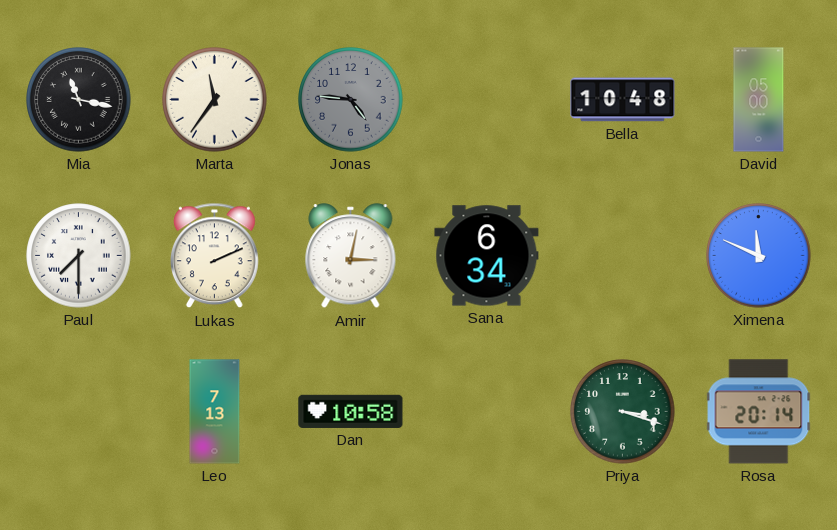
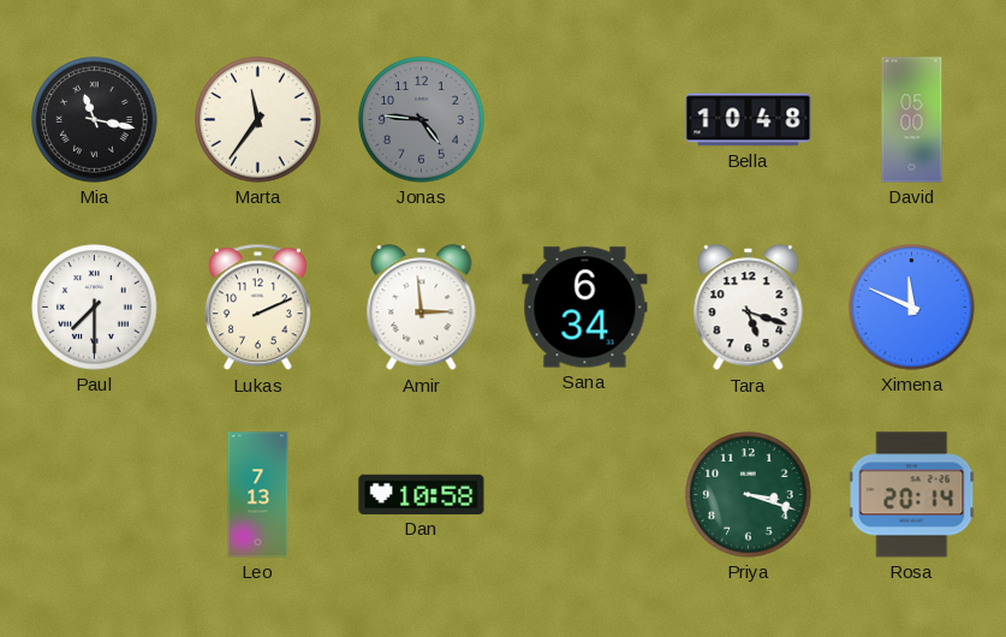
Amir: 3:02 -> 2:59 (422, 308)
Tara: none -> 5:18 (749, 308)
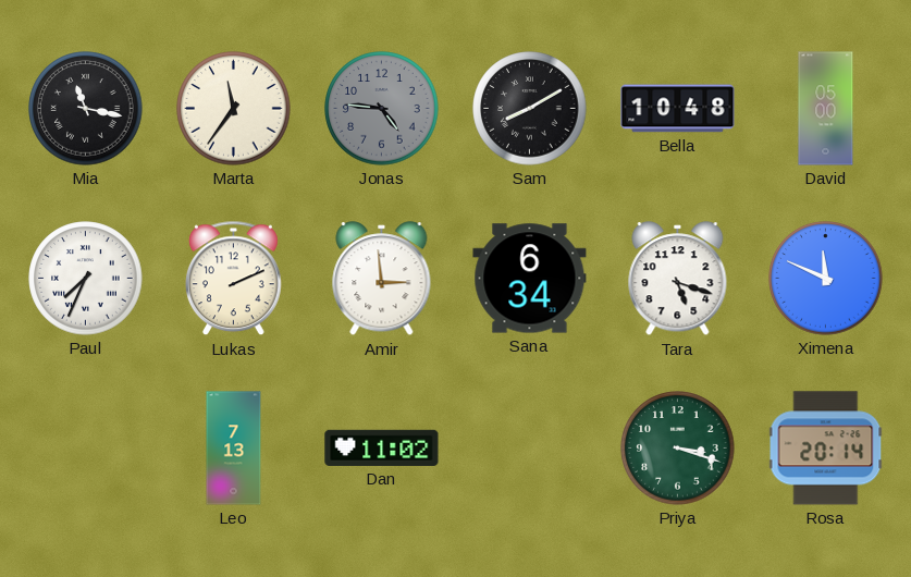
Sam: none -> 8:10 (530, 109)
Paul: 7:30 -> 7:34 (86, 279)
Dan: 10:58 -> 11:02 (382, 447)
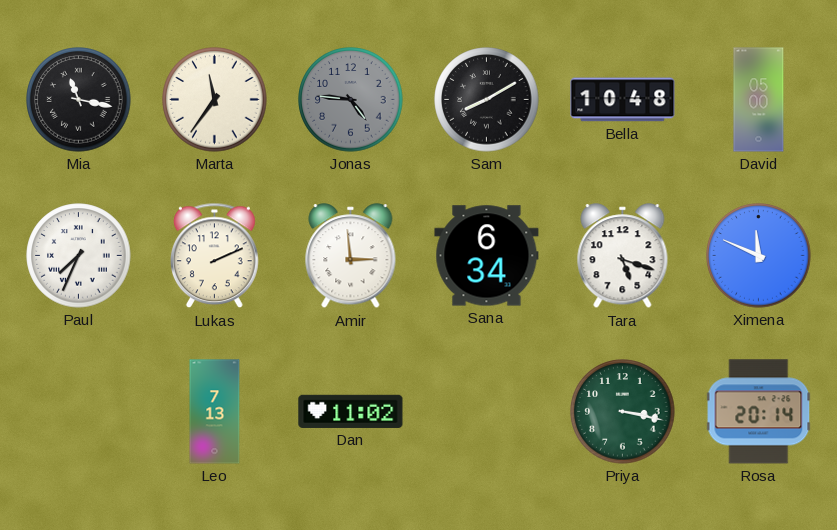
Priya: 3:18 -> 3:17 (623, 412)
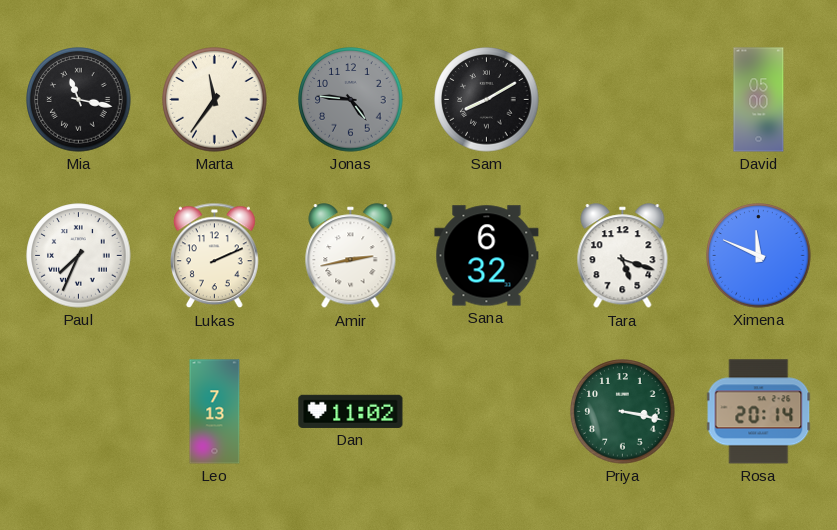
Bella: 10:48 -> none (623, 100)
Amir: 2:59 -> 2:43 (351, 256)
Sana: 6:34 -> 6:32 (487, 256)
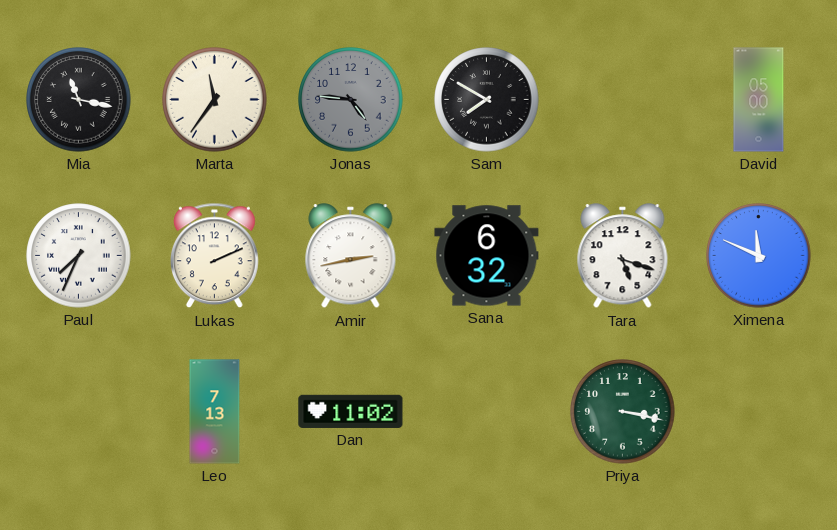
Sam: 8:10 -> 7:50 (487, 100)
Rosa: 20:14 -> none (759, 412)
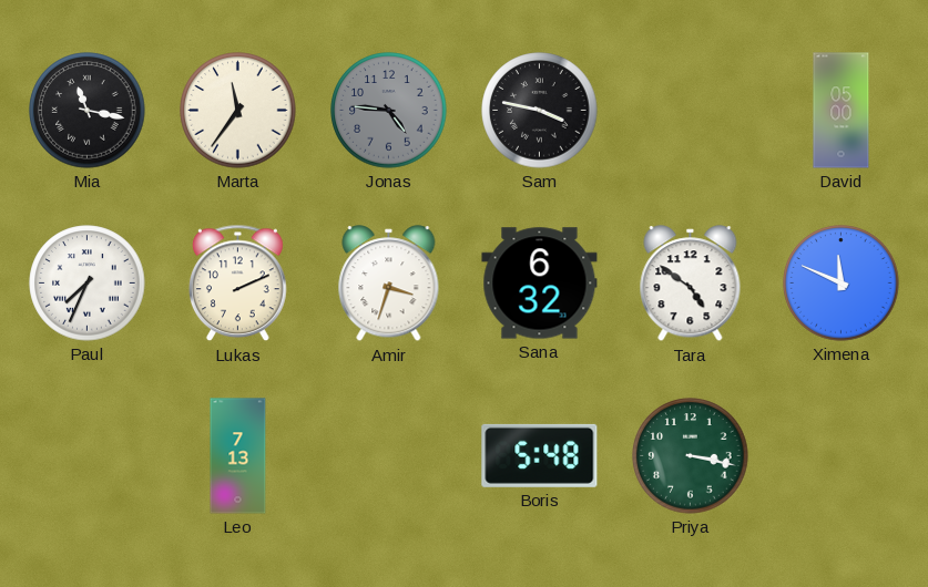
Sam: 7:50 -> 3:47 (540, 111)
Amir: 2:43 -> 3:33 (389, 284)
Tara: 5:18 -> 4:51 (691, 284)
Dan: 11:02 -> none (351, 411)
Boris: none -> 5:48 (540, 455)
